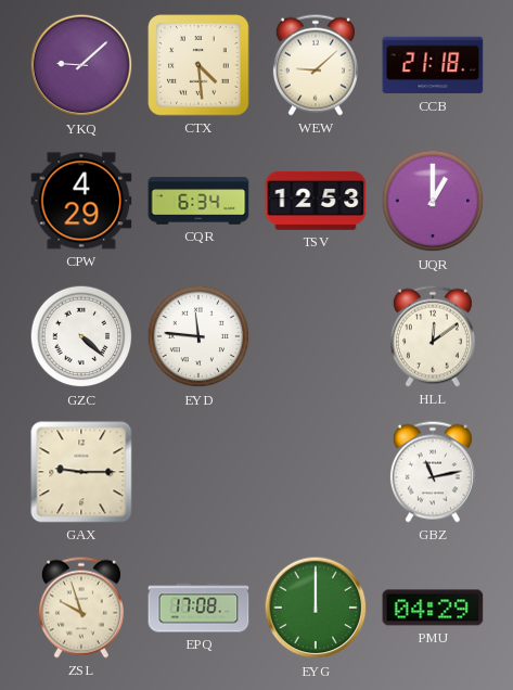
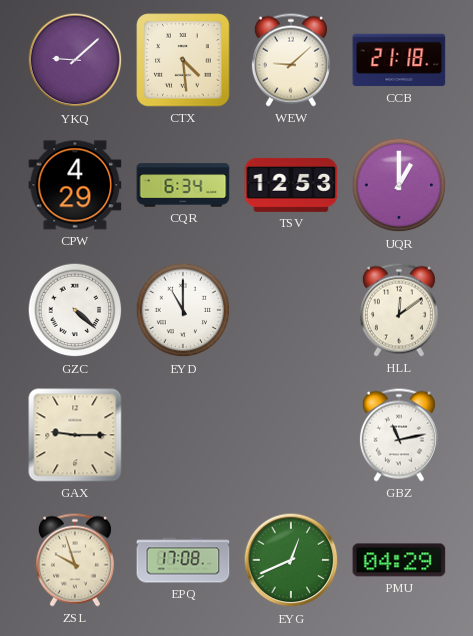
EYD: 11:46 -> 11:00 (183, 310)
EYG: 12:00 -> 12:41 (291, 560)
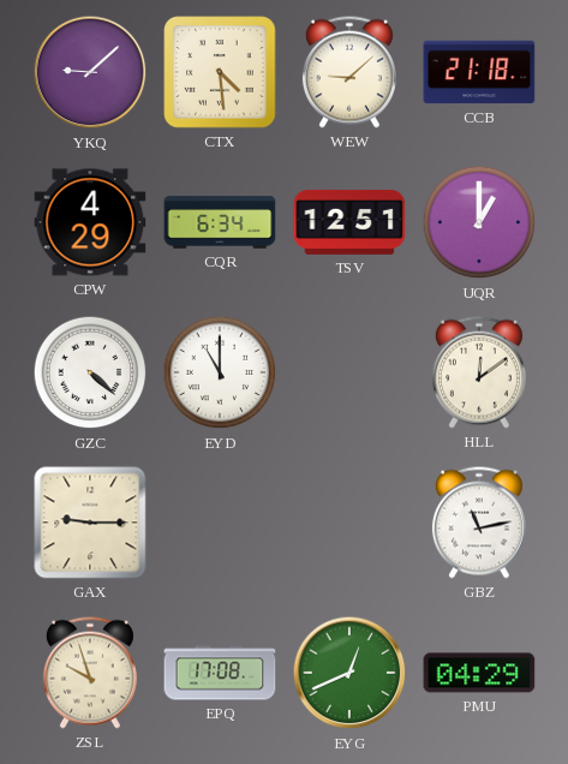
TSV: 12:53 -> 12:51 (349, 222)
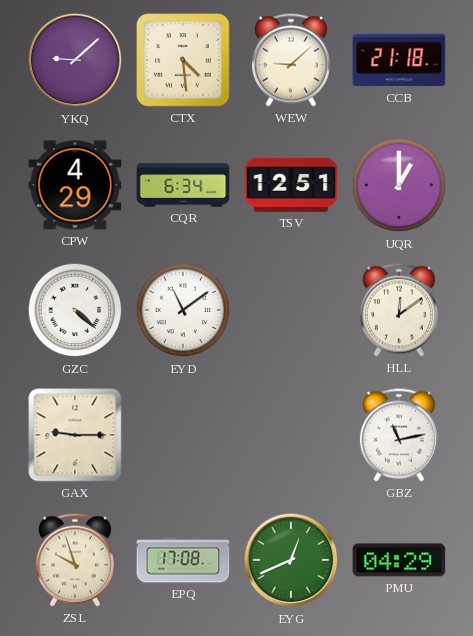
EYD: 11:00 -> 11:09 (183, 310)
